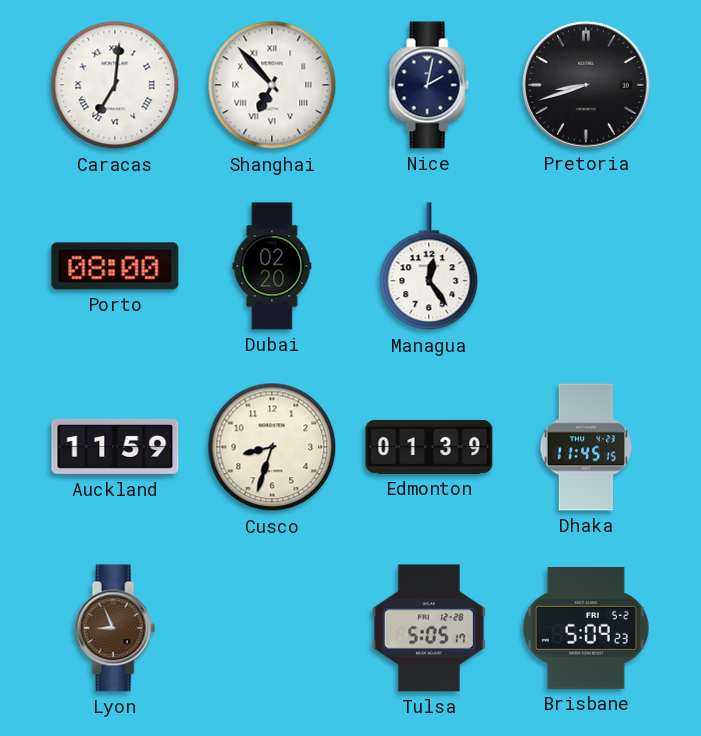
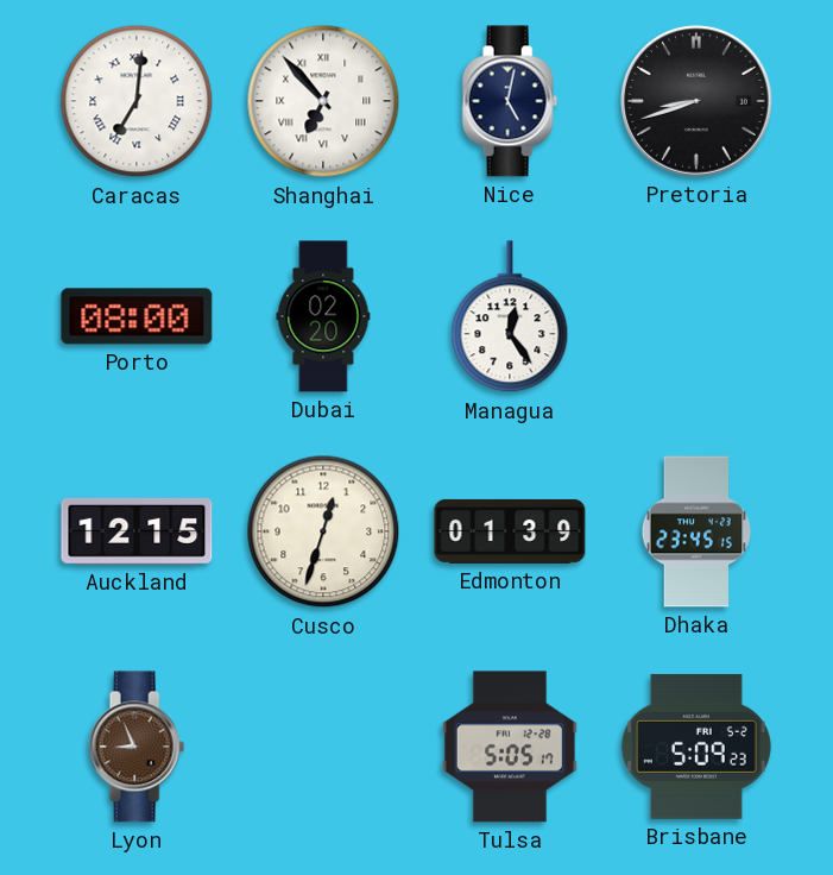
Nice: 2:02 -> 5:02 (510, 101)
Auckland: 11:59 -> 12:15 (137, 531)
Cusco: 8:33 -> 12:33 (323, 531)
Dhaka: 11:45 -> 23:45 (696, 531)
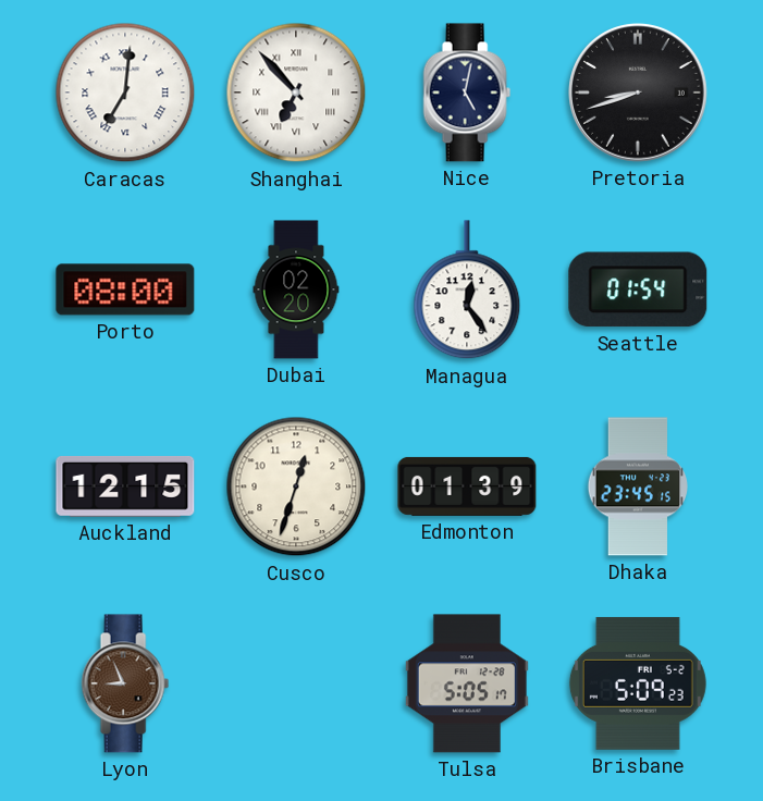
Seattle: none -> 01:54 (638, 289)
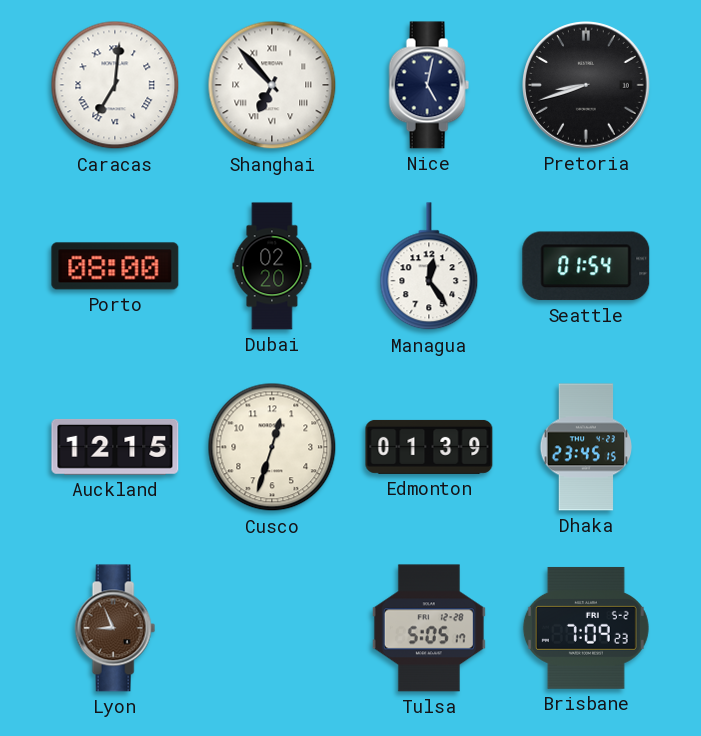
Brisbane: 5:09 -> 7:09 (586, 628)
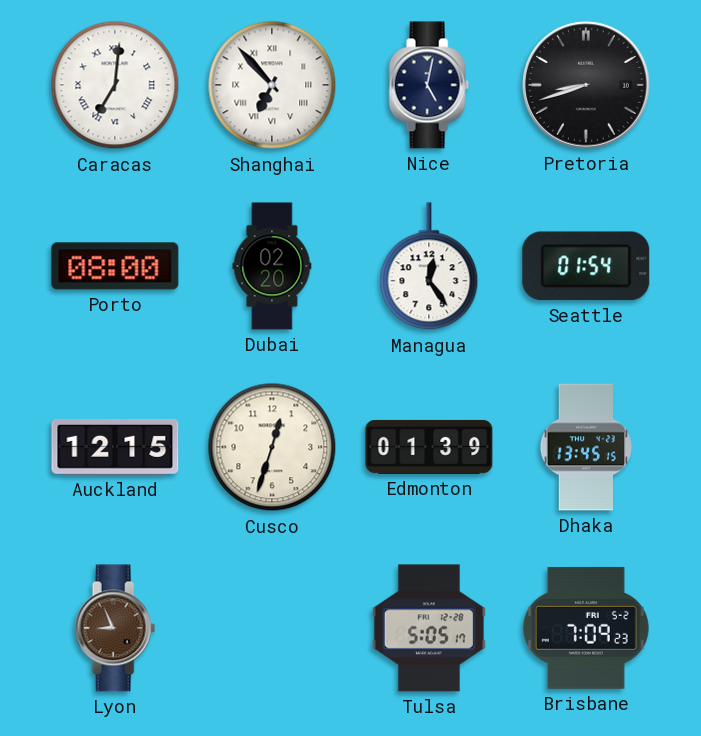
Dhaka: 23:45 -> 13:45 (586, 447)
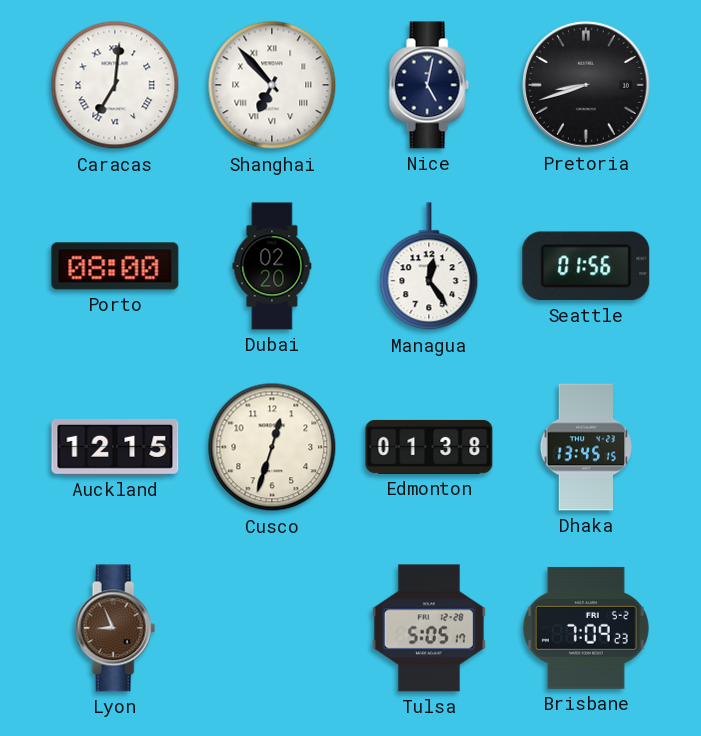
Seattle: 01:54 -> 01:56 (586, 266)
Edmonton: 01:39 -> 01:38 (429, 447)
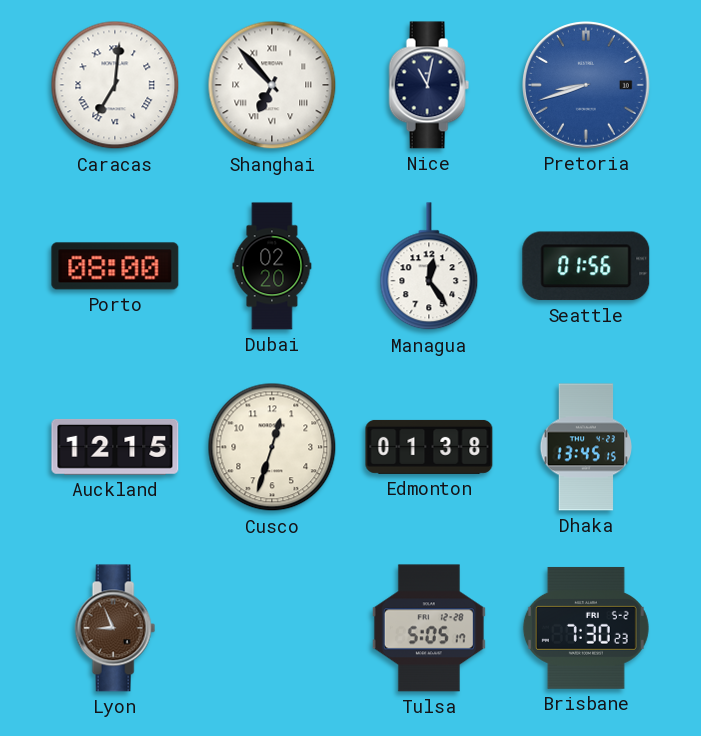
Nice: 5:02 -> 11:02 (429, 85)
Pretoria dial: black -> blue (586, 85)
Brisbane: 7:09 -> 7:30 (586, 628)
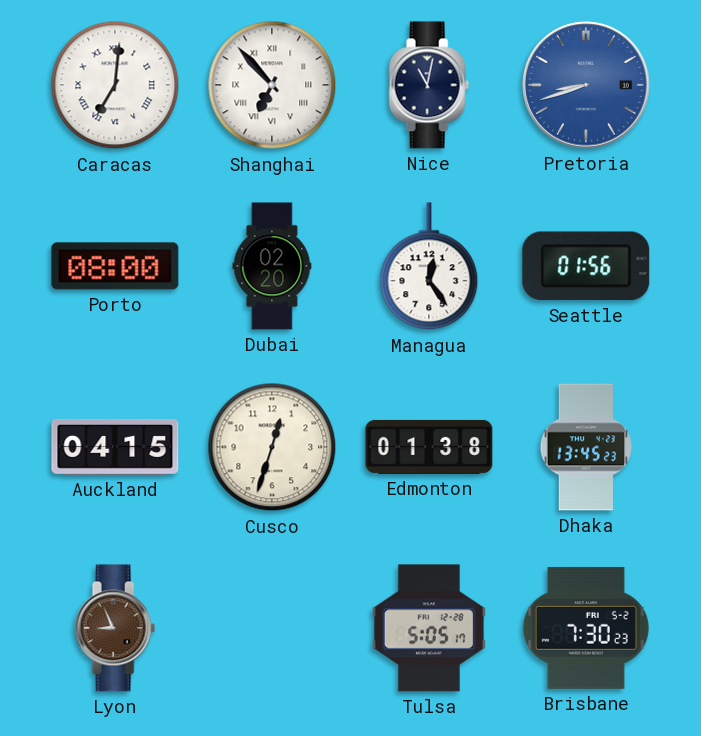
Auckland: 12:15 -> 04:15 (115, 447)
Dhaka: 13:45:15 -> 13:45:23 (586, 447)
